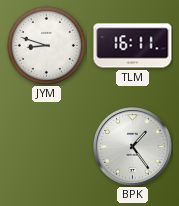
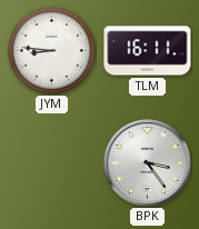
JYM: 8:48 -> 8:46 (51, 50)
BPK: 1:24 -> 3:24 (148, 163)
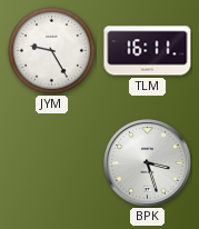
JYM: 8:46 -> 9:25 (51, 50)
BPK: 3:24 -> 3:27 (148, 163)
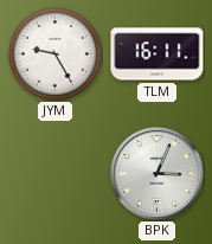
BPK: 3:27 -> 3:04 (158, 174)
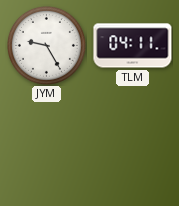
TLM: 16:11 -> 04:11 (133, 46)
BPK: 3:04 -> none (158, 174)
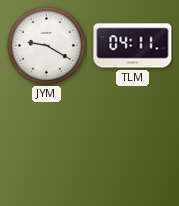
JYM: 9:25 -> 9:20 (46, 45)
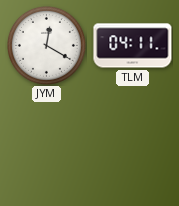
JYM: 9:20 -> 12:20 (46, 45)
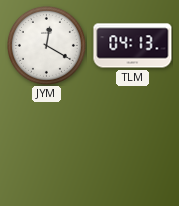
TLM: 04:11 -> 04:13 (133, 46)
